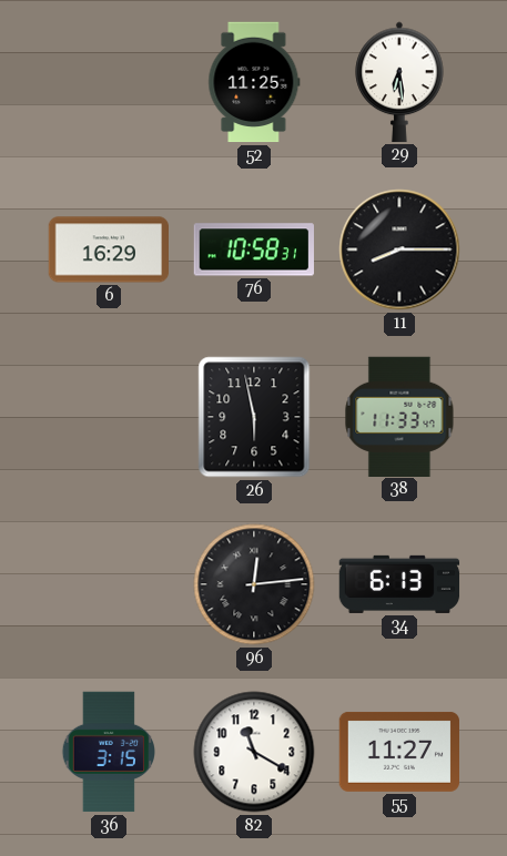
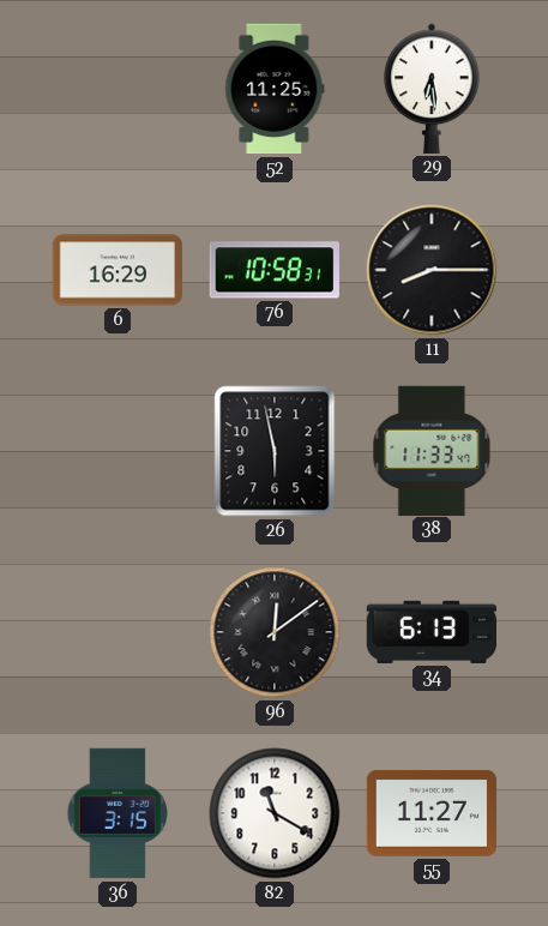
96: 12:14 -> 12:09 (275, 632)
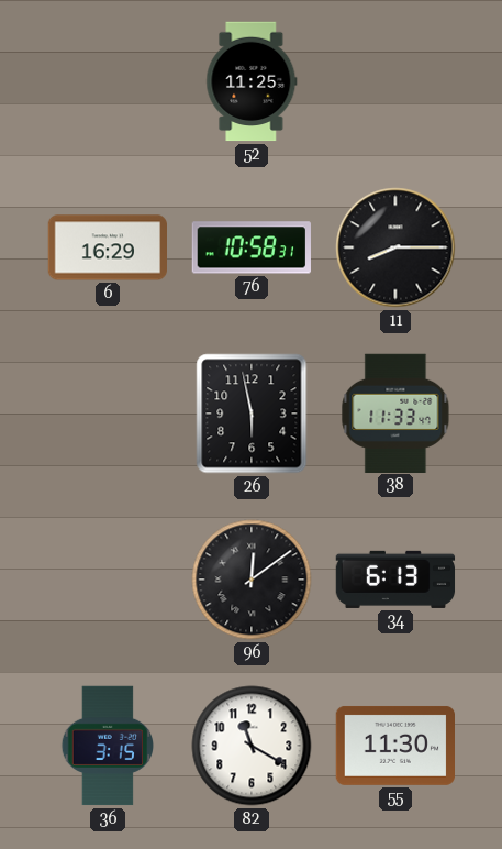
29: 6:29 -> none (432, 89)
55: 11:27 -> 11:30 (394, 746)
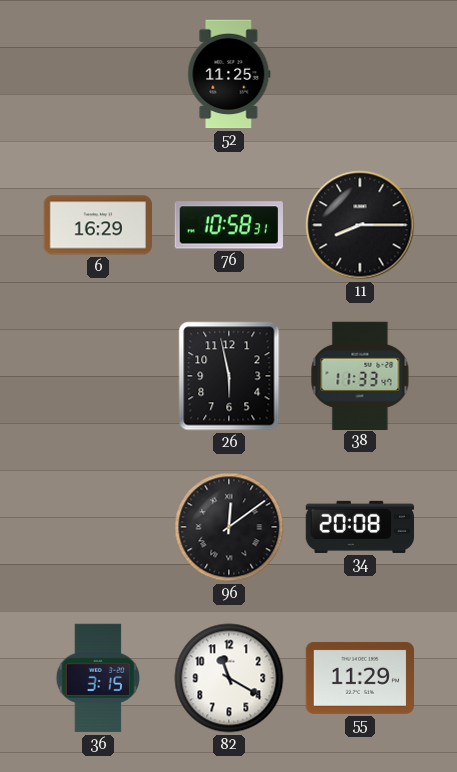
34: 6:13 -> 20:08 (360, 527)
55: 11:30 -> 11:29 (359, 678)
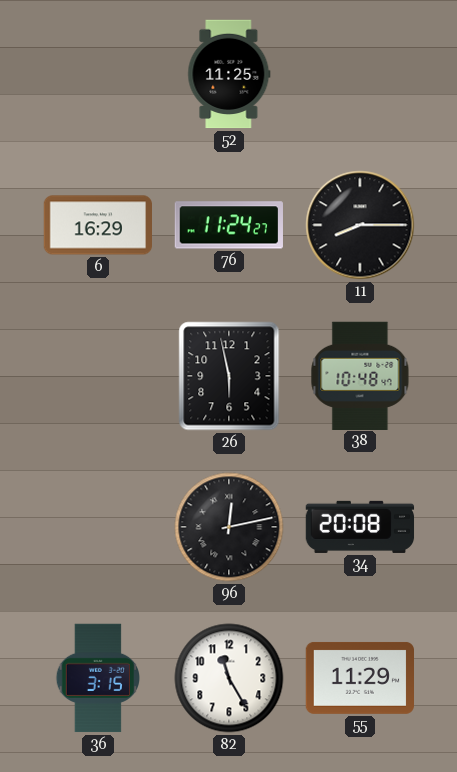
76: 10:58 -> 11:24 (229, 225)
38: 11:33 -> 10:48 (360, 375)
96: 12:09 -> 12:13 (229, 527)
82: 11:20 -> 11:25 (229, 678)
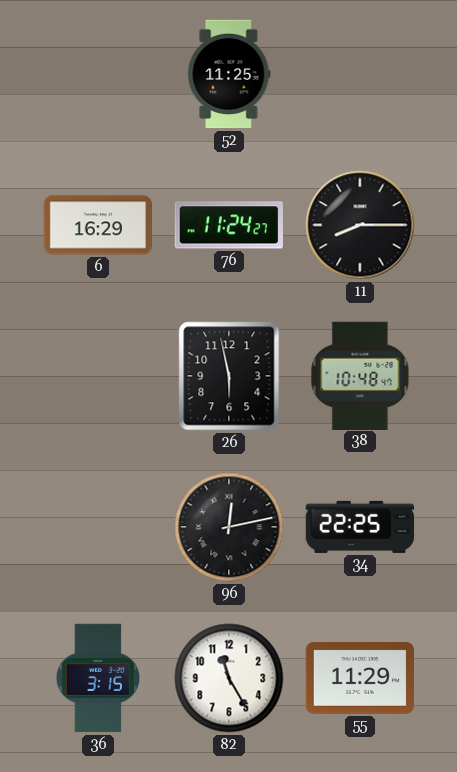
34: 20:08 -> 22:25 (360, 527)
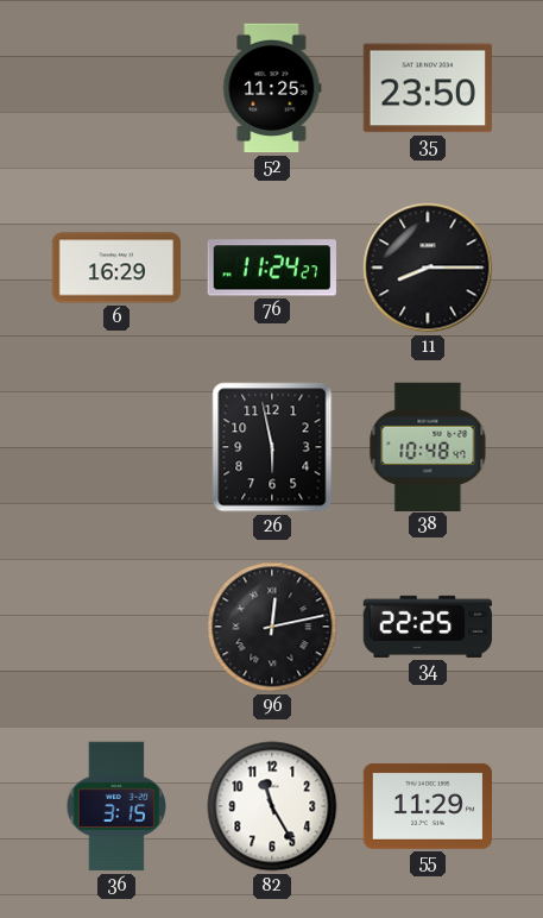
35: none -> 23:50 (427, 88)
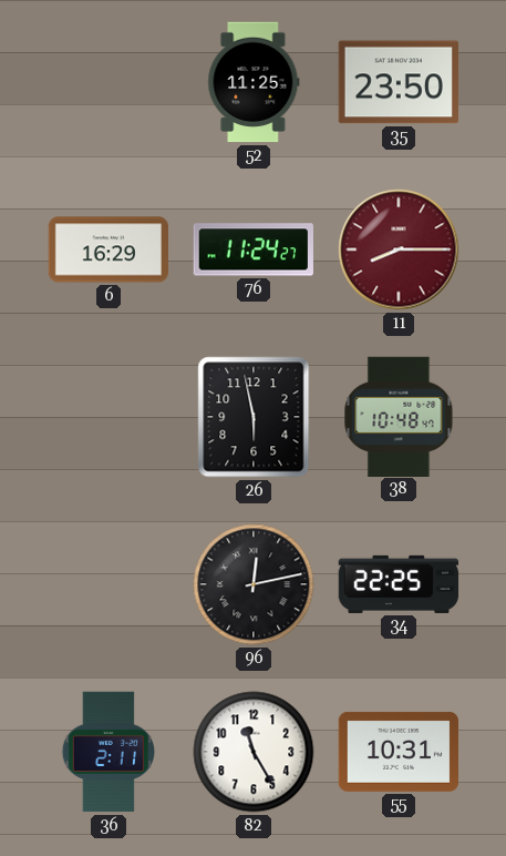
11 dial: black -> burgundy (399, 249)
36: 3:15 -> 2:11 (107, 752)
55: 11:29 -> 10:31 (397, 752)
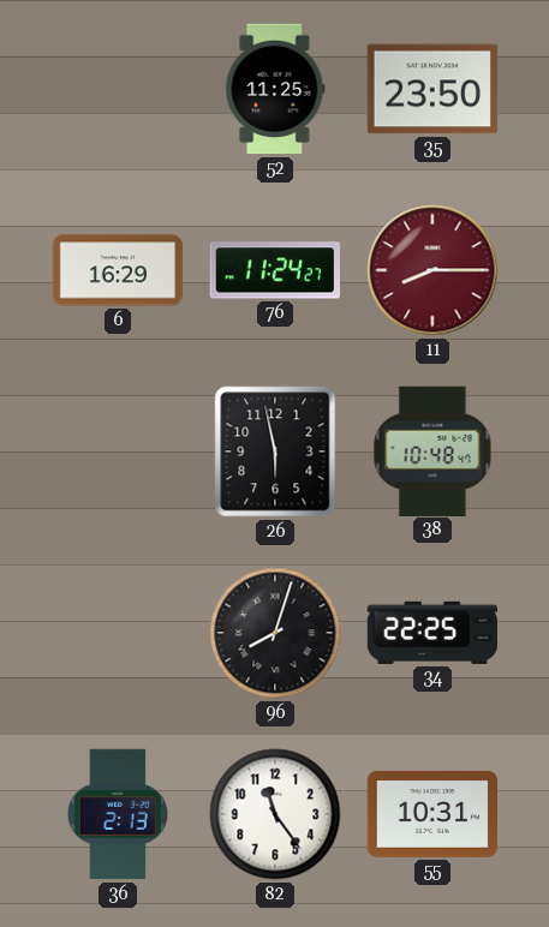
96: 12:13 -> 8:03 (275, 633)
36: 2:11 -> 2:13 (117, 814)
82: 11:25 -> 11:24 (275, 814)
